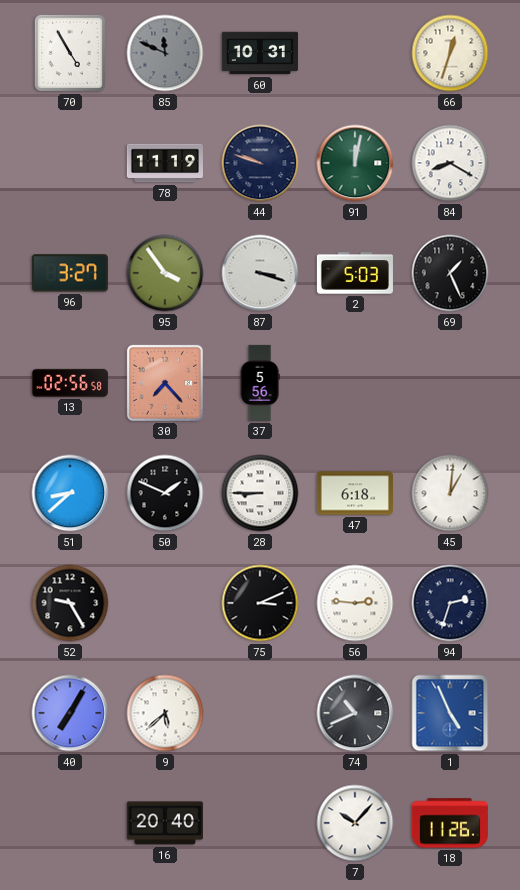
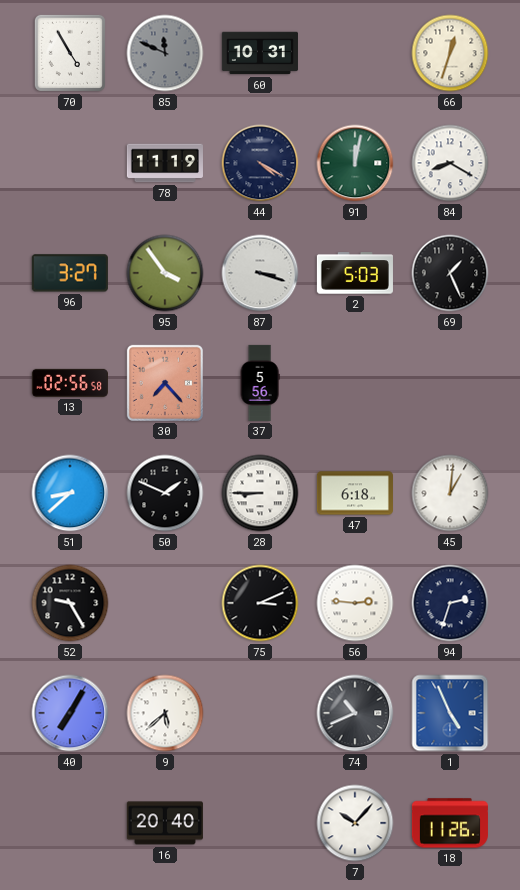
44: 9:48 -> 4:20 (260, 163)
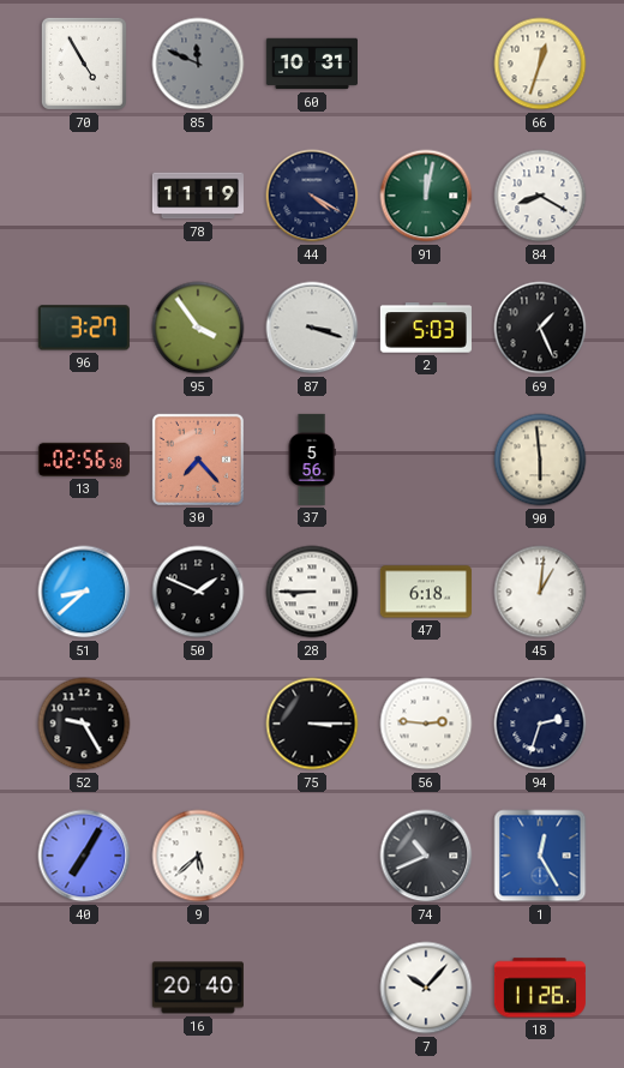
90: none -> 5:59 (540, 460)
75: 3:11 -> 3:15 (312, 724)
1: 4:56 -> 12:25 (540, 856)
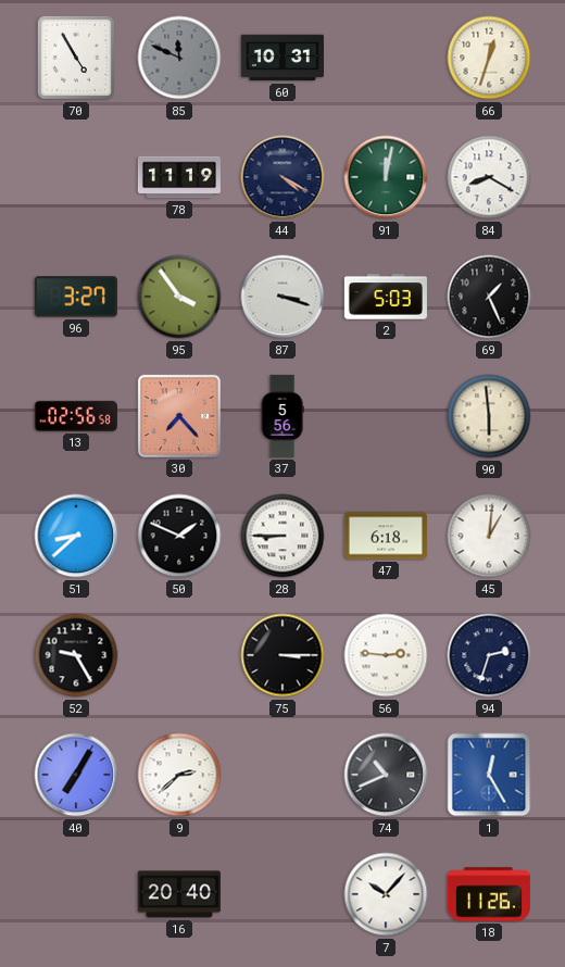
9: 5:38 -> 2:38 (179, 775)
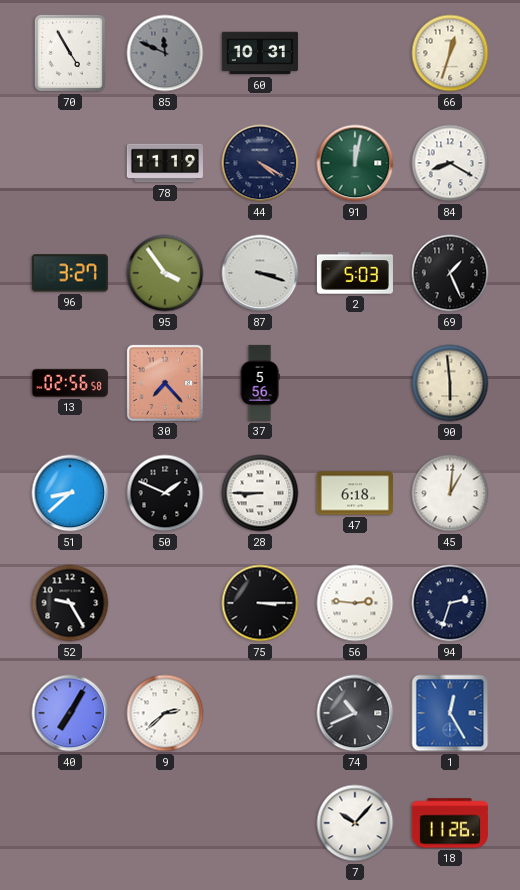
16: 20:40 -> none (179, 894)
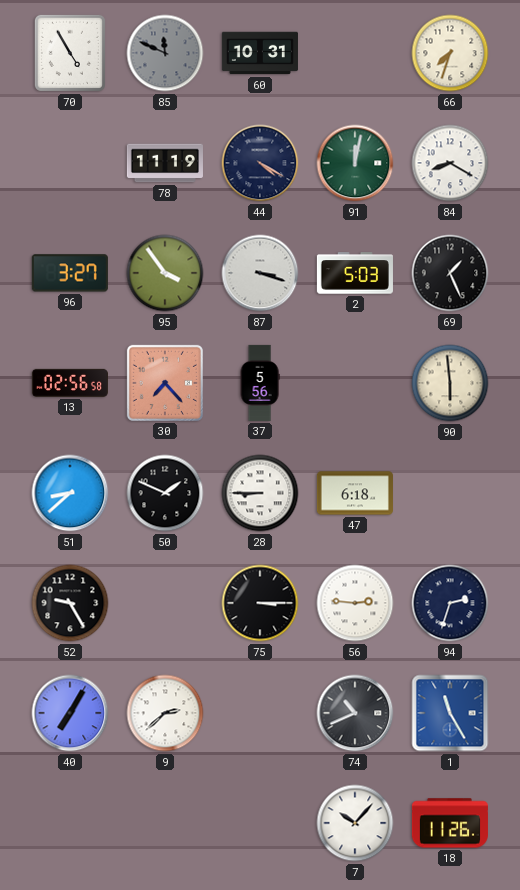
66: 12:33 -> 7:33 (450, 53)
45: 1:01 -> none (450, 493)
1: 12:25 -> 11:25 (450, 713)
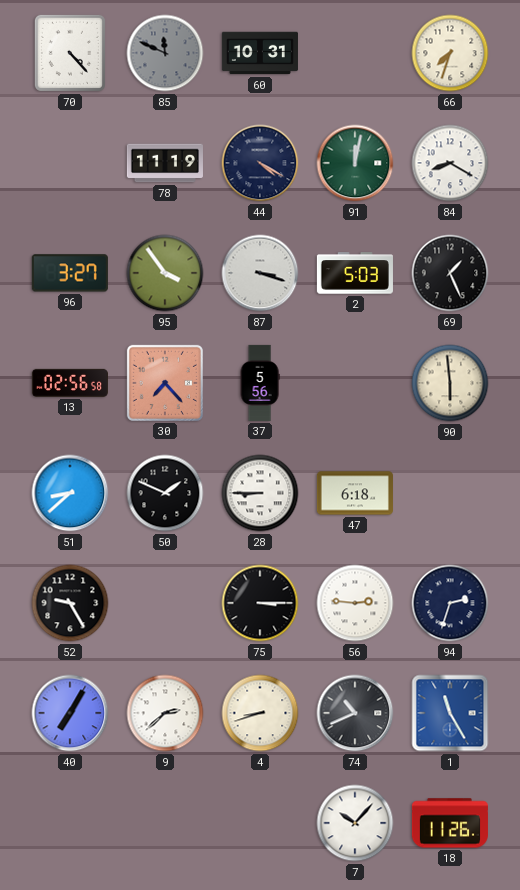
70: 4:55 -> 4:23 (70, 53)
4: none -> 8:42 (260, 713)
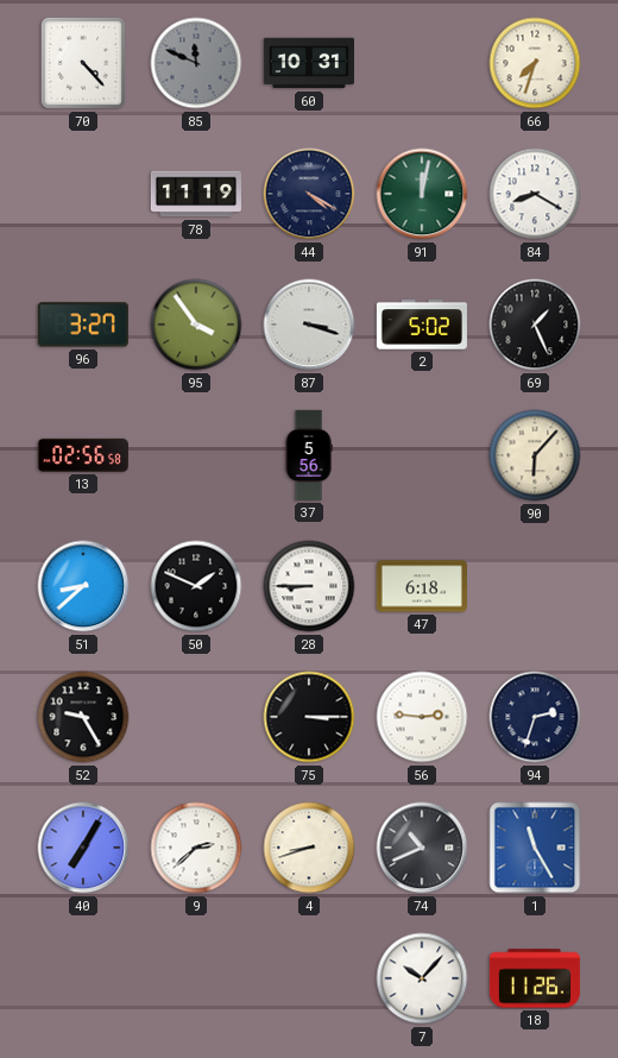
2: 5:03 -> 5:02 (422, 325)
30: 7:23 -> none (165, 383)
90: 5:59 -> 6:07 (535, 455)
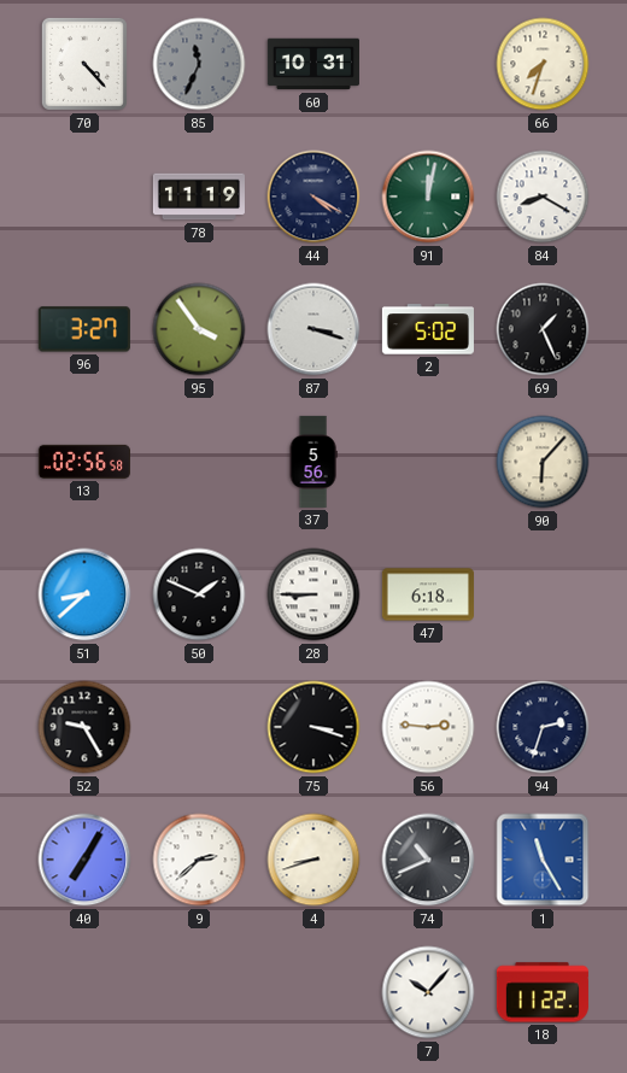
85: 11:49 -> 11:34 (199, 64)
75: 3:15 -> 3:18 (313, 727)
18: 11:26 -> 11:22 (543, 992)
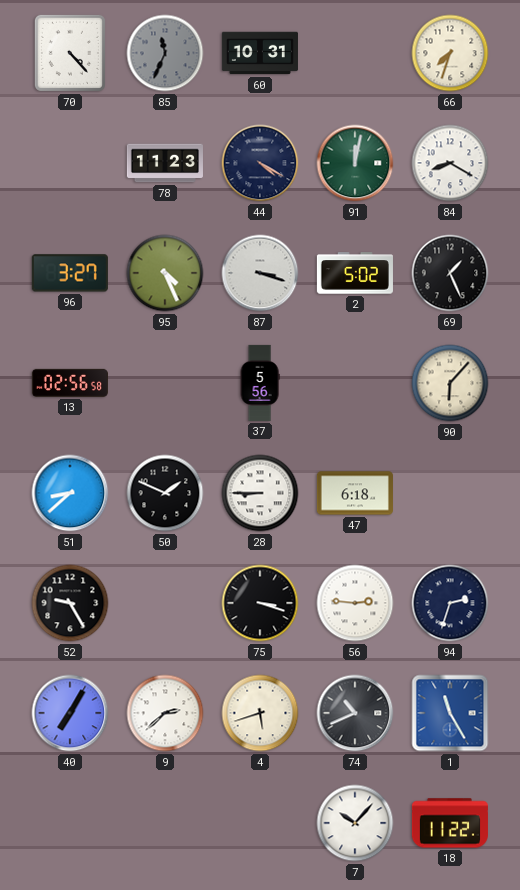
78: 11:19 -> 11:23 (165, 163)
95: 3:54 -> 4:26 (165, 273)
4: 8:42 -> 5:42 (260, 713)
